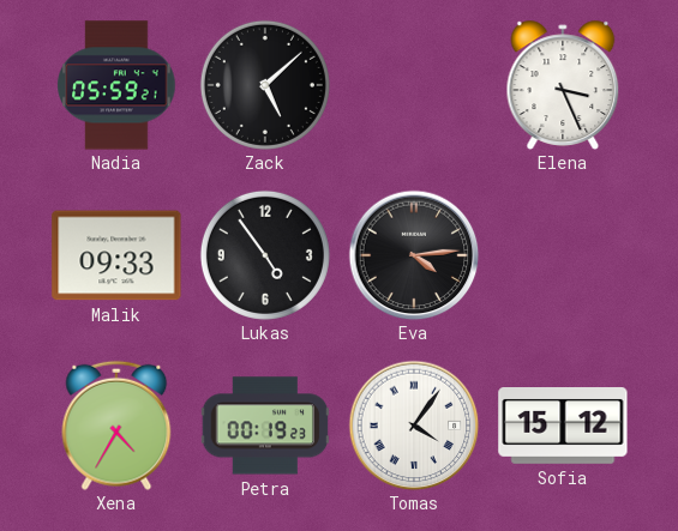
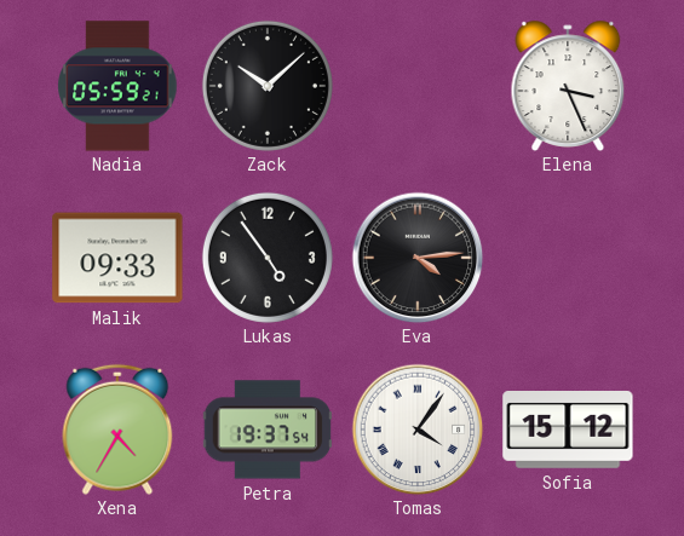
Zack: 5:08 -> 10:08 (268, 86)
Petra: 00:19 -> 19:37 (268, 430)
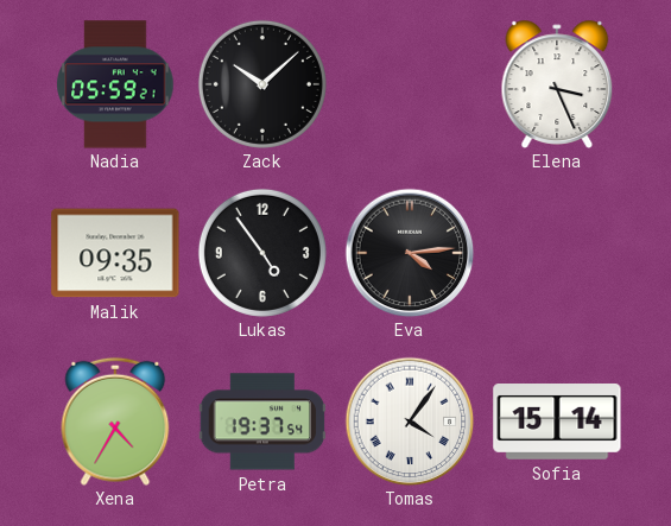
Malik: 09:33 -> 09:35 (115, 253)
Sofia: 15:12 -> 15:14 (557, 423)
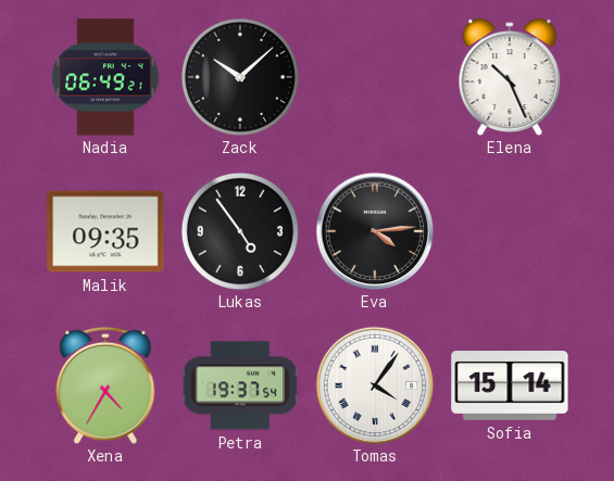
Nadia: 05:59 -> 06:49 (105, 77)
Elena: 3:26 -> 10:26 (510, 77)
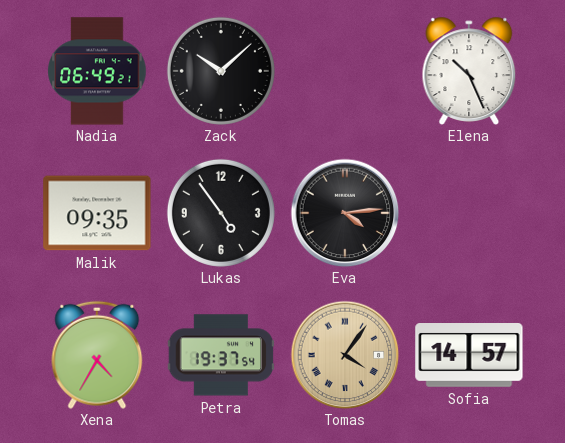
Tomas dial: white -> champagne (345, 355)
Sofia: 15:14 -> 14:57 (469, 356)
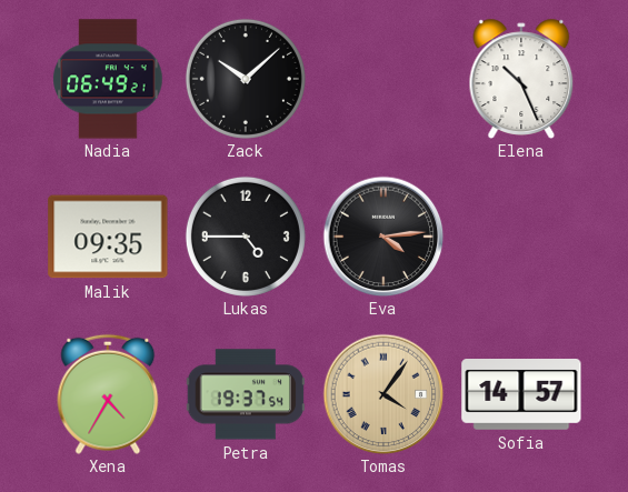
Lukas: 4:54 -> 4:45 (246, 237)
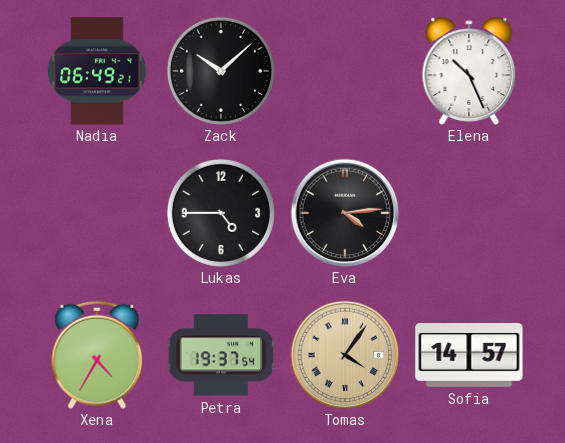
Malik: 09:35 -> none (108, 237)
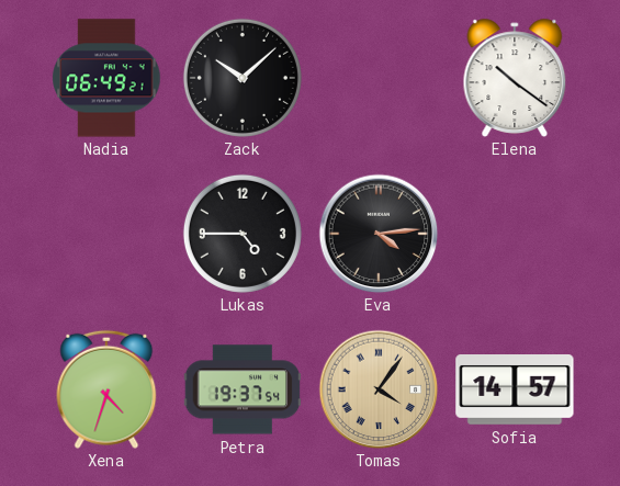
Elena: 10:26 -> 10:21 (515, 78)
Xena: 4:35 -> 4:33 (106, 389)
